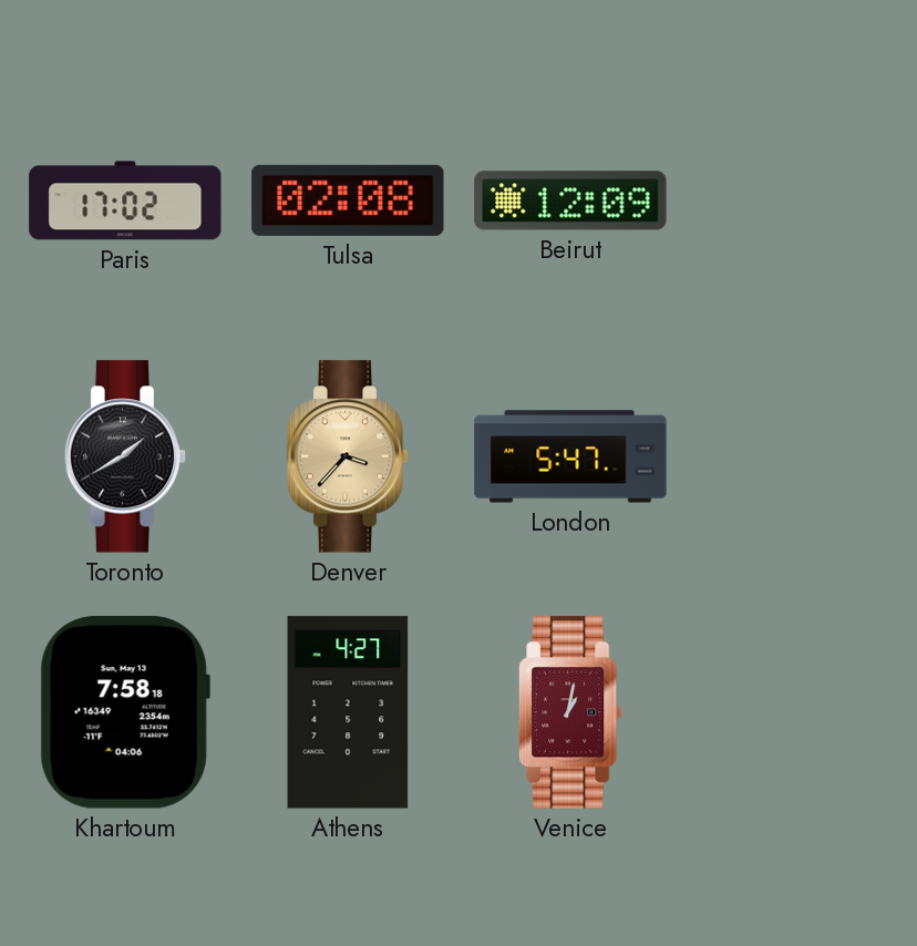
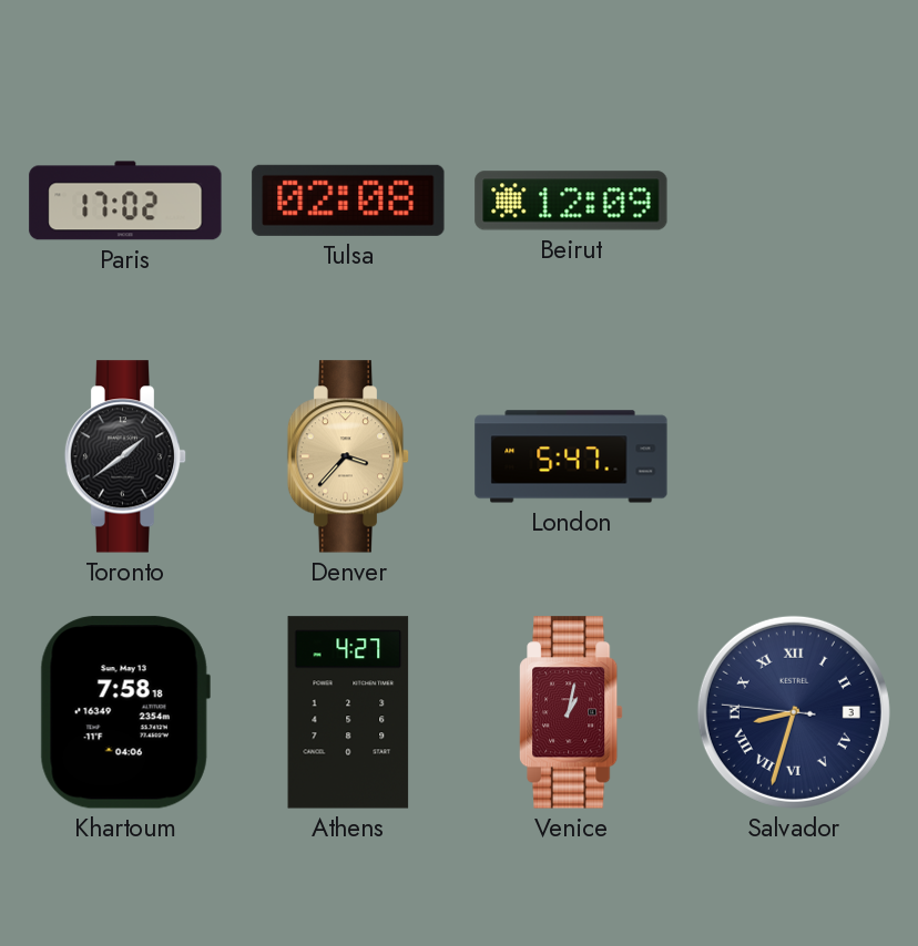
Toronto: 1:40 -> 1:39 (125, 456)
Salvador: none -> 8:32 (794, 712)
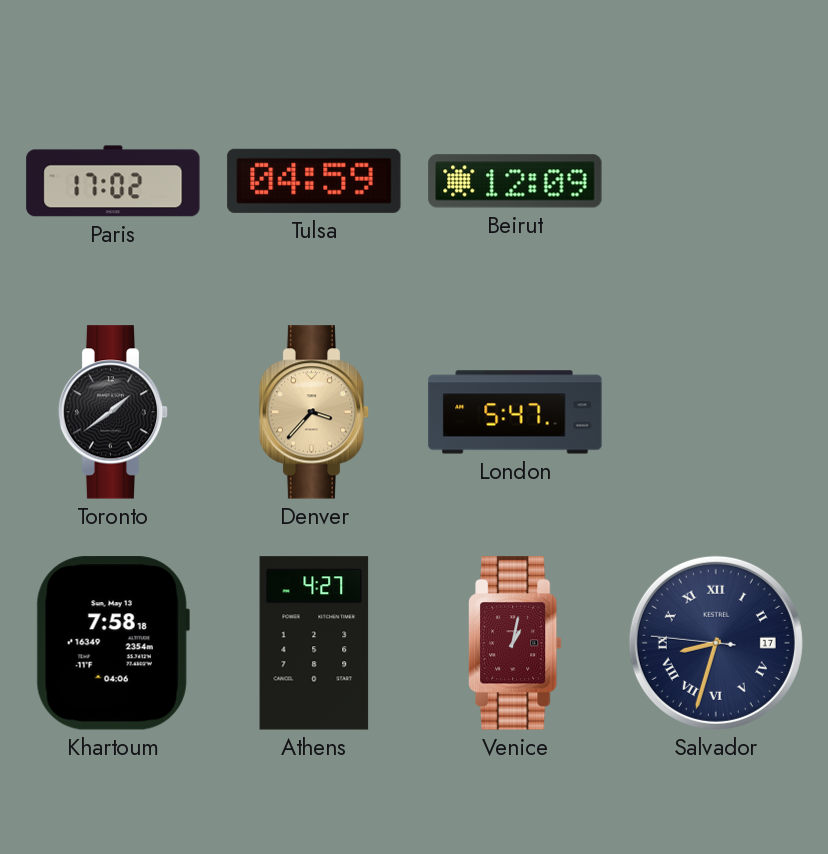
Tulsa: 02:08 -> 04:59 (314, 181)
Salvador date: 3 -> 17 (716, 643)
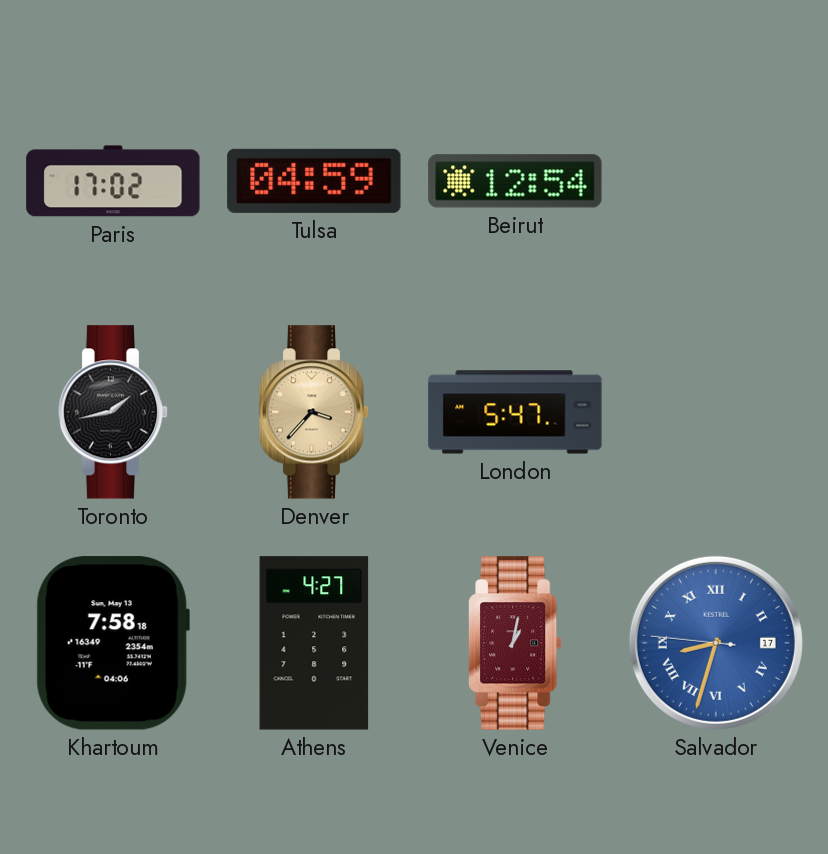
Beirut: 12:09 -> 12:54 (515, 181)
Toronto: 1:39 -> 1:43 (113, 412)
Salvador dial: navy -> blue (716, 643)
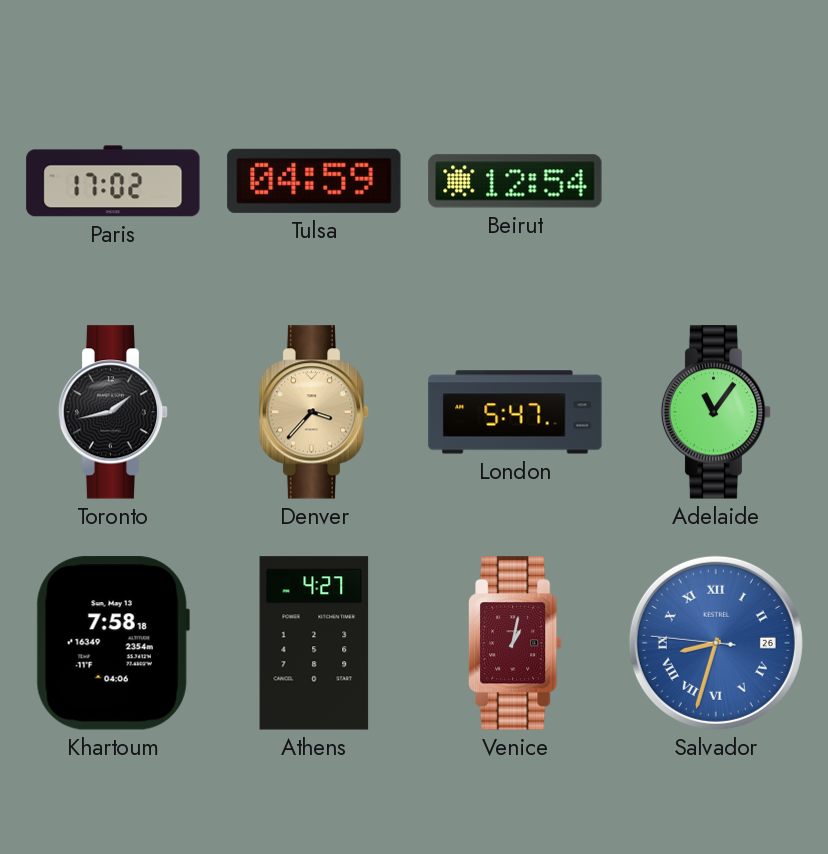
Adelaide: none -> 11:06 (716, 412)
Salvador date: 17 -> 26 (716, 643)
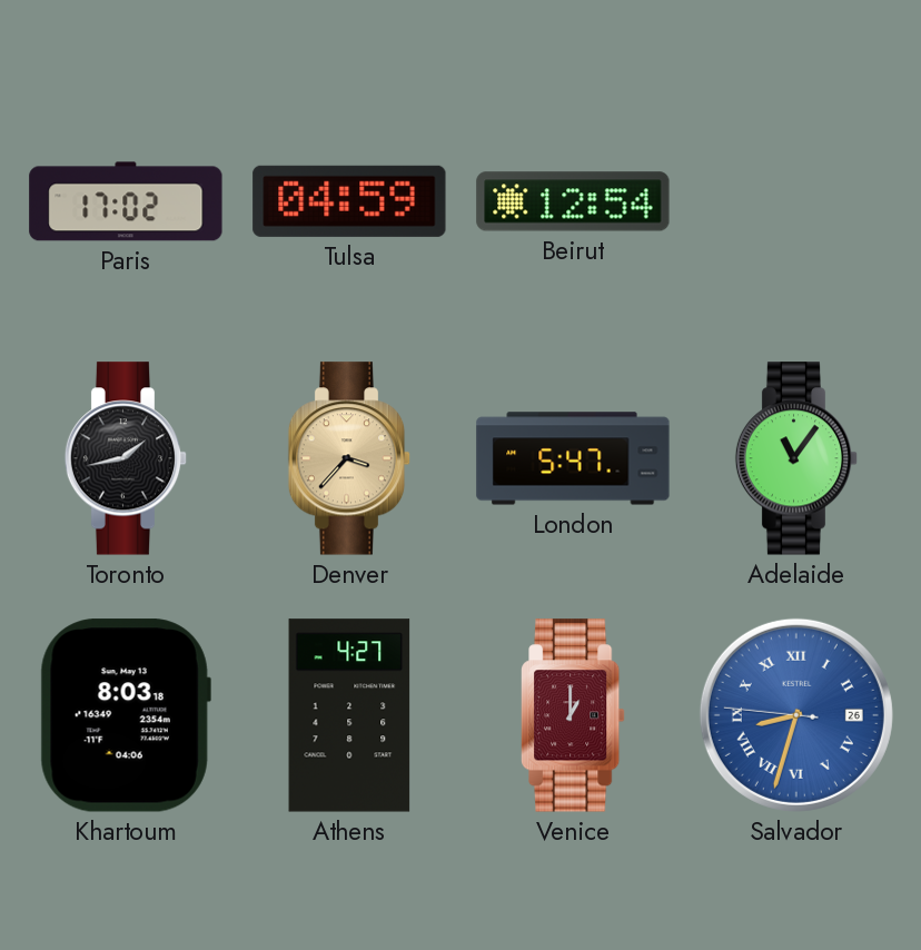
Khartoum: 7:58 -> 8:03 (126, 715)
Venice: 1:02 -> 1:00 (573, 715)
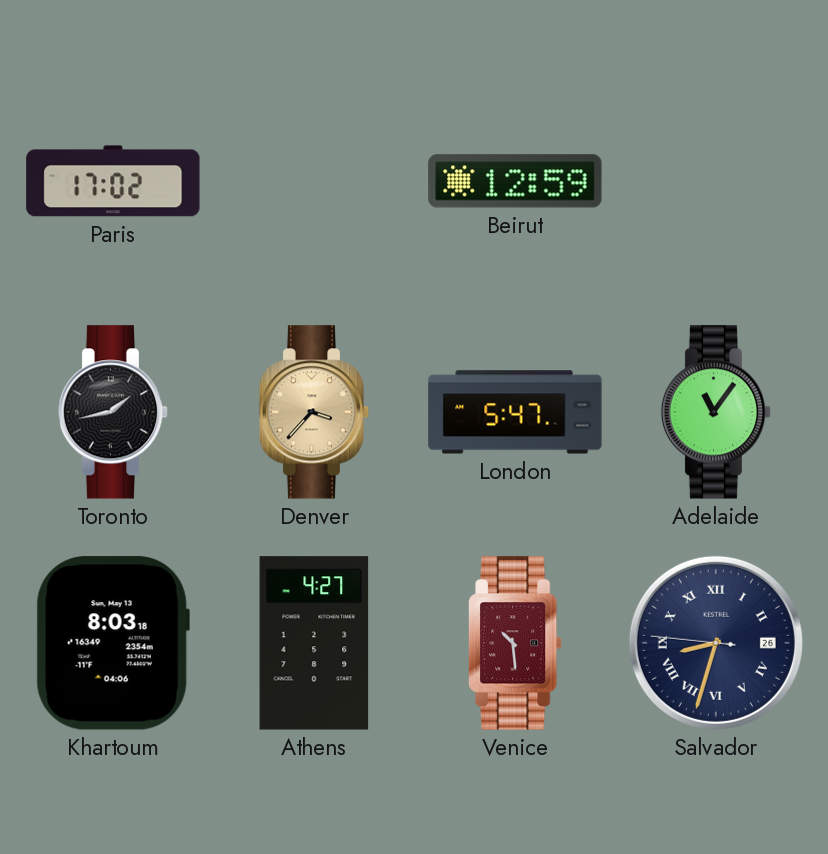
Tulsa: 04:59 -> none (349, 201)
Beirut: 12:54 -> 12:59 (515, 181)
Venice: 1:00 -> 10:29 (515, 643)
Salvador dial: blue -> navy (716, 643)
